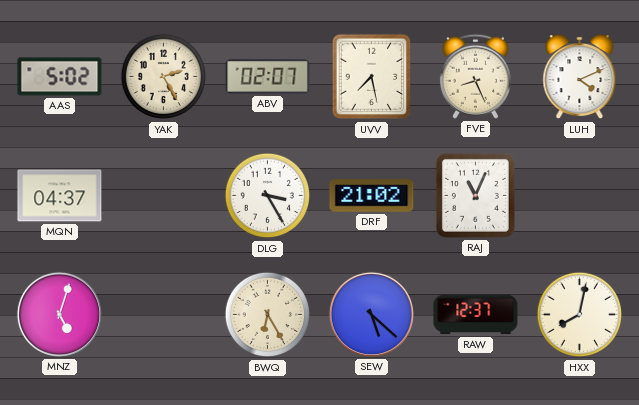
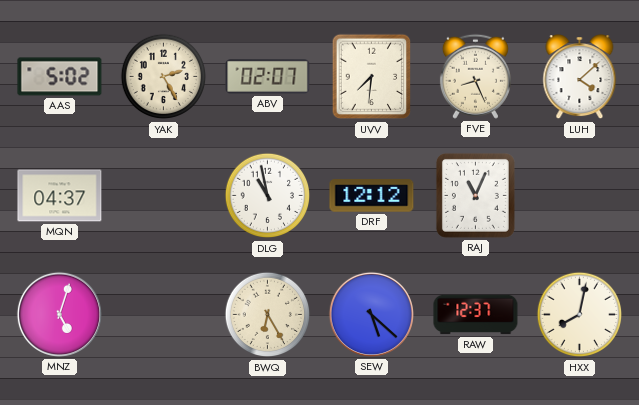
UVV: 7:28 -> 7:31 (372, 77)
LUH: 4:11 -> 4:08 (580, 77)
DLG: 3:25 -> 10:58 (268, 196)
DRF: 21:02 -> 12:12 (372, 196)
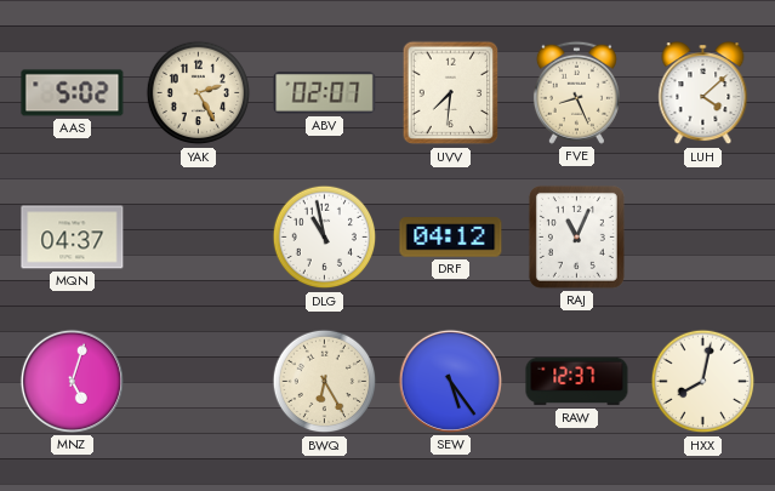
DRF: 12:12 -> 04:12 (451, 238)
SEW: 5:22 -> 5:24 (450, 381)
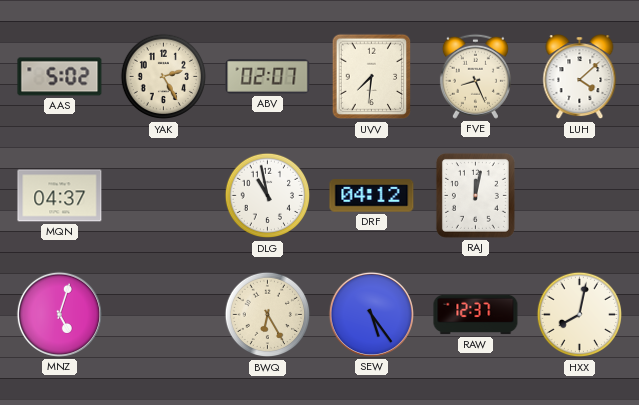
RAJ: 11:04 -> 12:02 (475, 195)
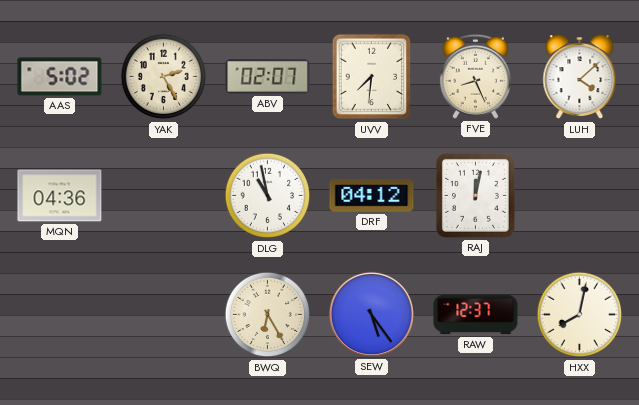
MQN: 04:37 -> 04:36 (60, 196)
MNZ: 5:03 -> none (59, 314)
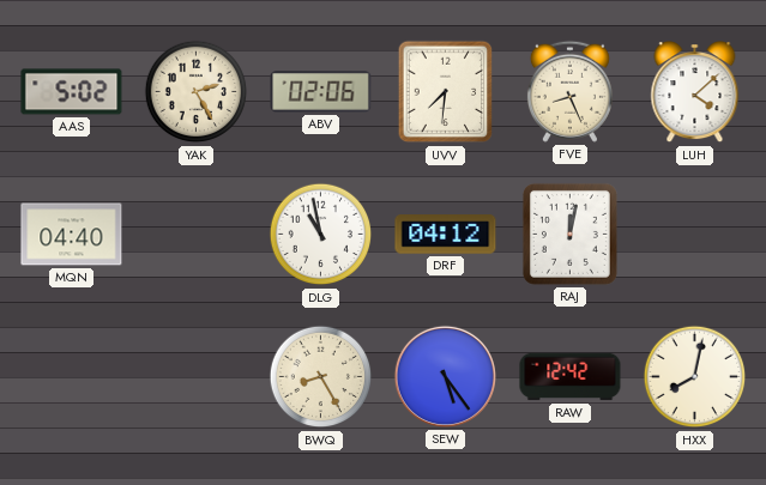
ABV: 02:07 -> 02:06 (321, 92)
MQN: 04:36 -> 04:40 (72, 235)
BWQ: 6:25 -> 8:25 (321, 377)
RAW: 12:37 -> 12:42 (571, 377)
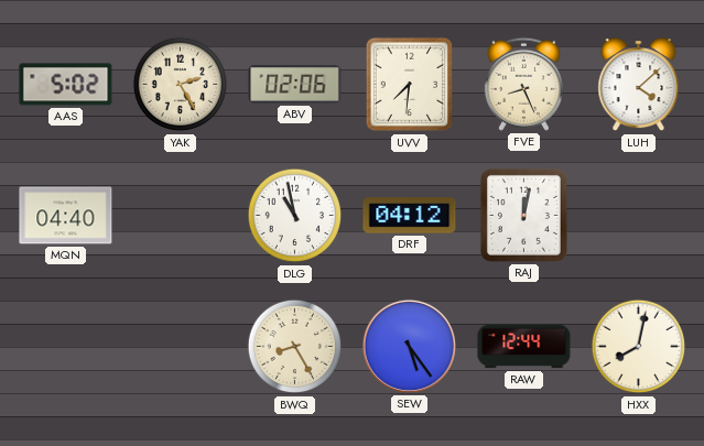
RAW: 12:42 -> 12:44 (524, 347)
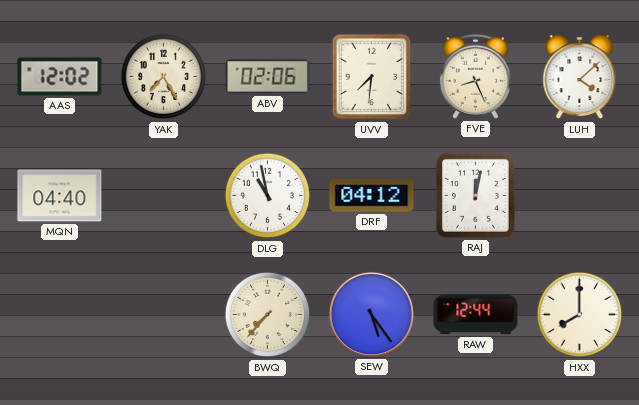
AAS: 5:02 -> 12:02 (60, 77)
YAK: 2:25 -> 7:25 (164, 77)
BWQ: 8:25 -> 7:37 (268, 315)
HXX: 8:02 -> 8:00 (580, 315)
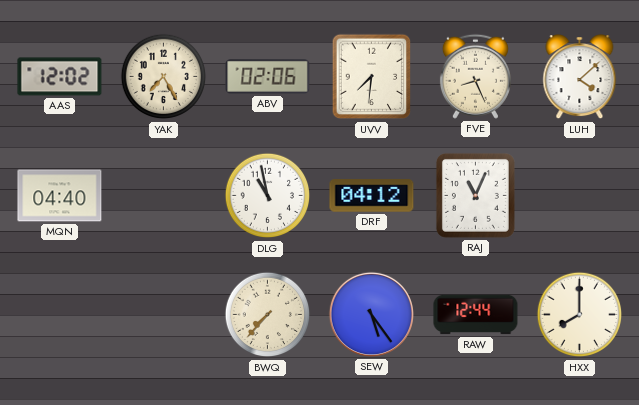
RAJ: 12:02 -> 11:04 (475, 195)
